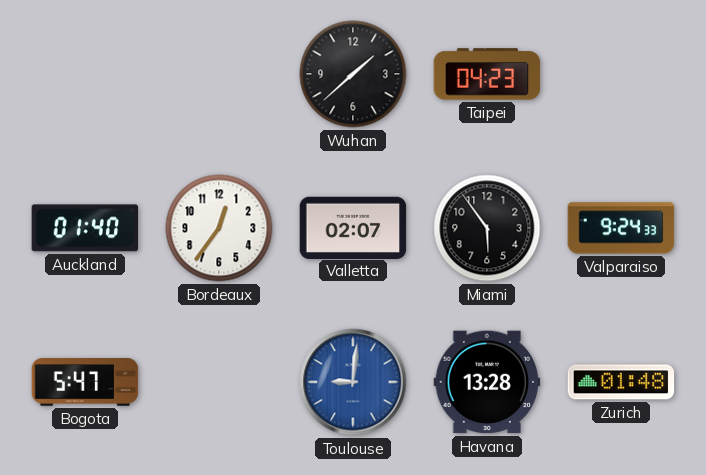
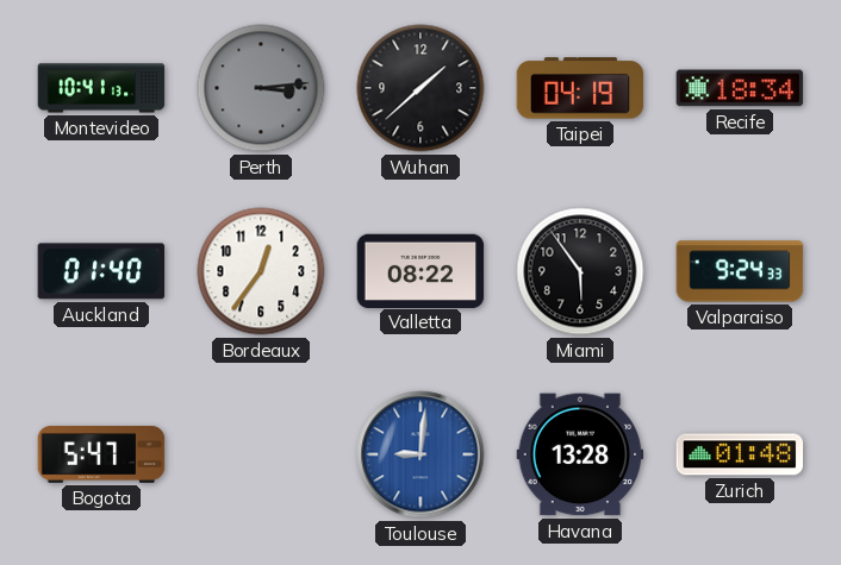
Montevideo: none -> 10:41 (101, 88)
Perth: none -> 3:14 (261, 88)
Taipei: 04:23 -> 04:19 (580, 88)
Recife: none -> 18:34 (740, 88)
Valletta: 02:07 -> 08:22 (420, 270)
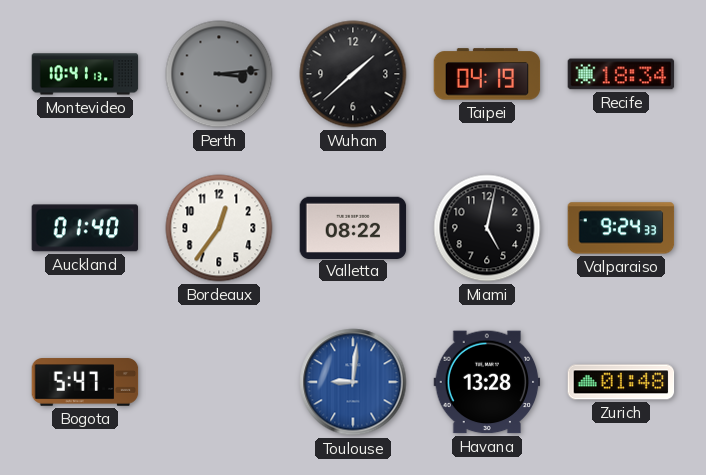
Miami: 5:54 -> 5:02 (487, 228)
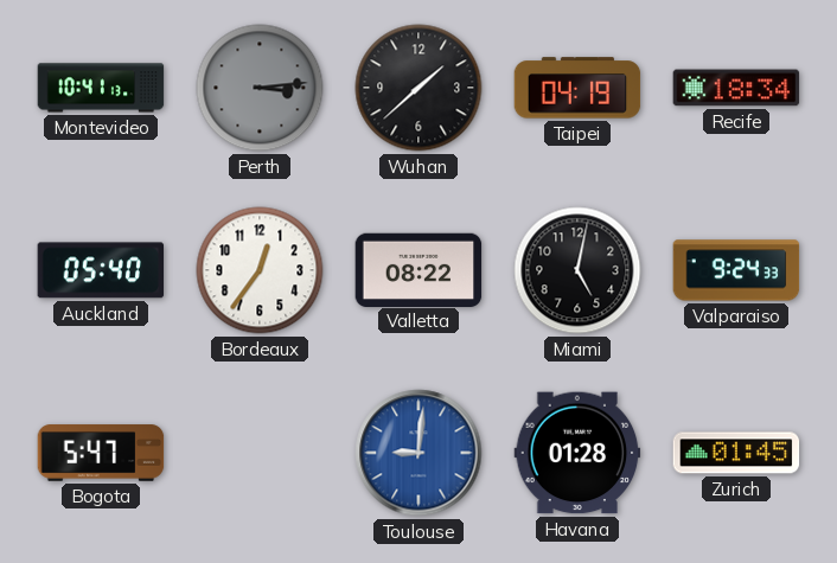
Auckland: 01:40 -> 05:40 (101, 270)
Havana: 13:28 -> 01:28 (577, 453)
Zurich: 01:48 -> 01:45 (736, 453)
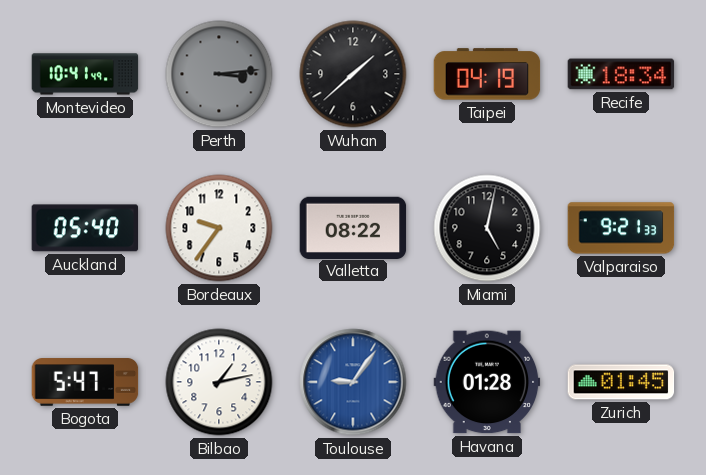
Montevideo: 10:41:13 -> 10:41:49 (85, 74)
Bordeaux: 12:36 -> 9:36 (219, 228)
Valparaiso: 9:24 -> 9:21 (621, 228)
Bilbao: none -> 1:13 (219, 382)
Toulouse: 9:01 -> 9:06 (353, 382)
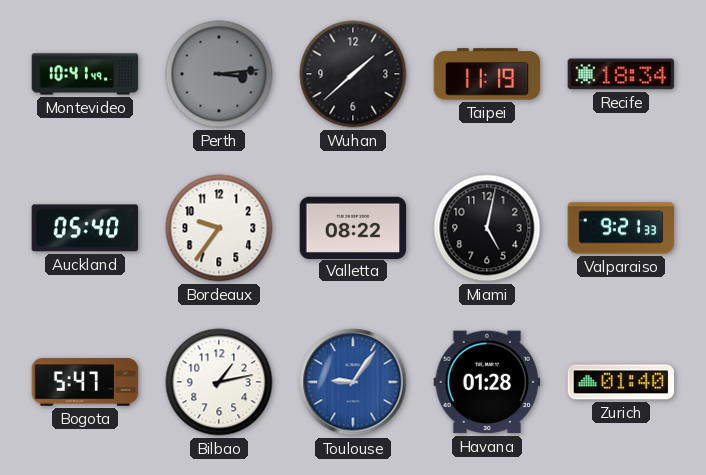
Taipei: 04:19 -> 11:19 (487, 74)
Zurich: 01:45 -> 01:40 (621, 382)
